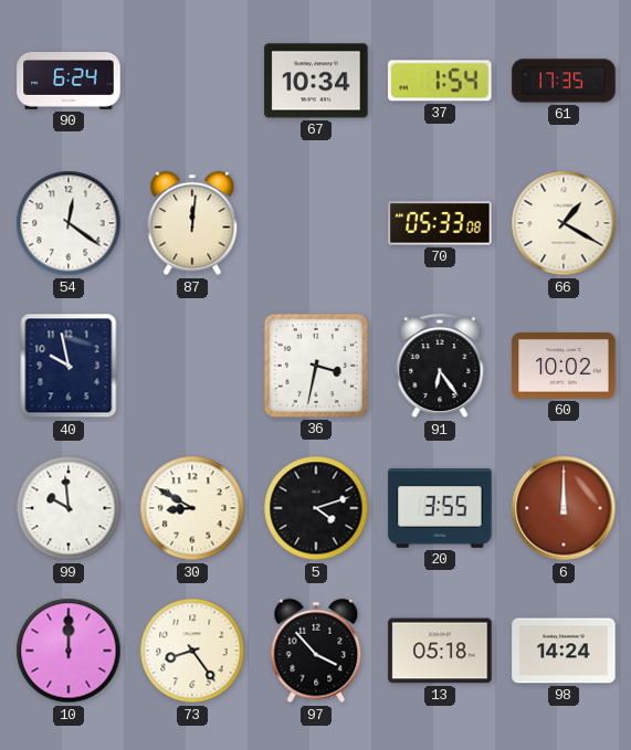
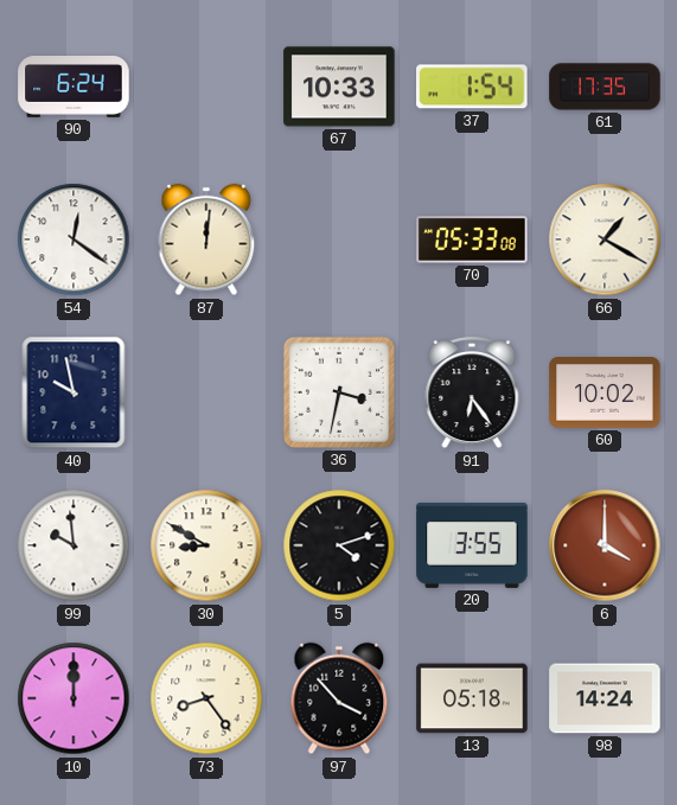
67: 10:34 -> 10:33 (339, 87)
6: 12:00 -> 4:00 (605, 545)
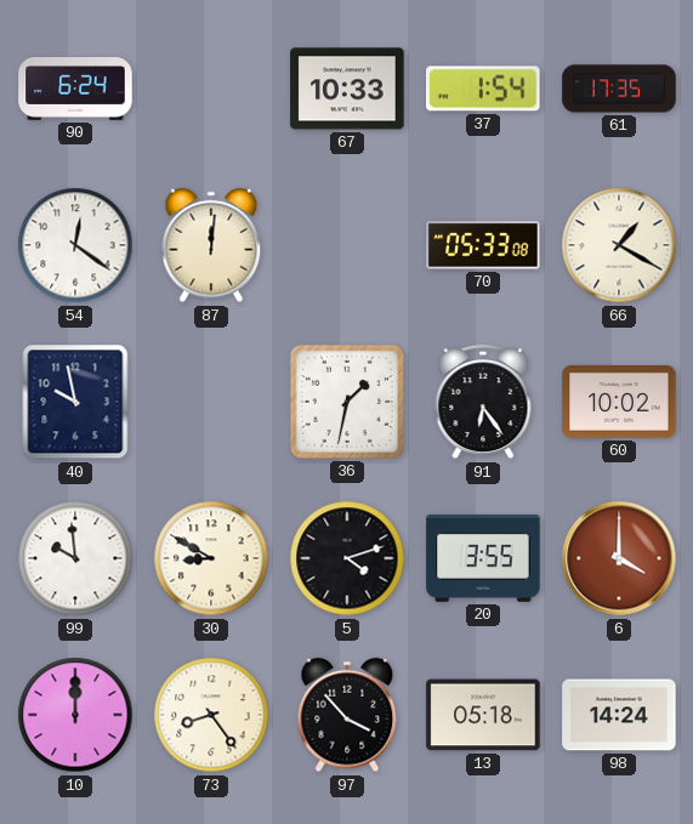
36: 3:32 -> 1:32 (347, 402)
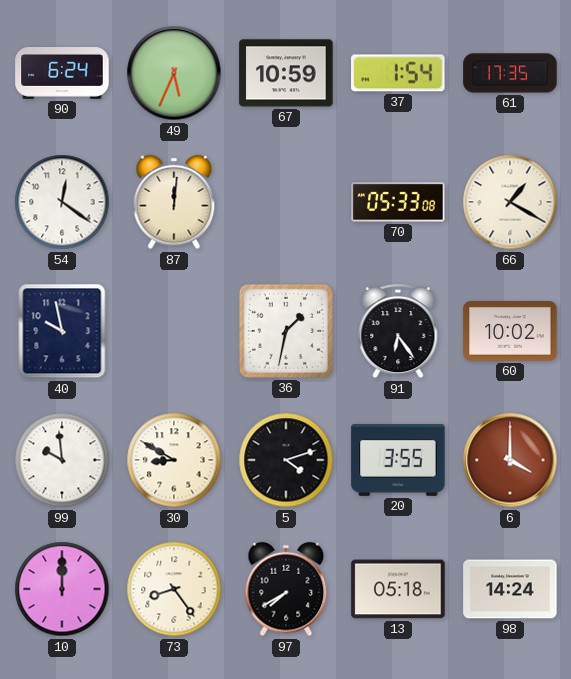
49: none -> 5:34 (174, 73)
67: 10:33 -> 10:59 (286, 73)
97: 3:53 -> 7:40 (286, 589)
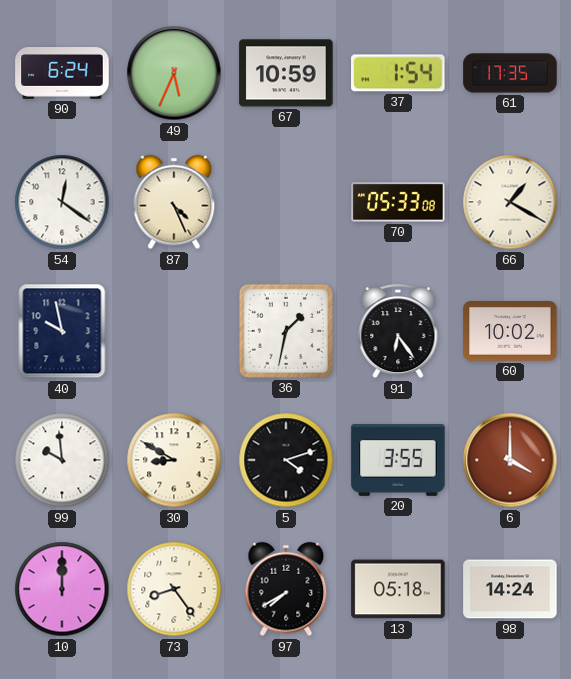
87: 12:01 -> 4:26 (174, 202)
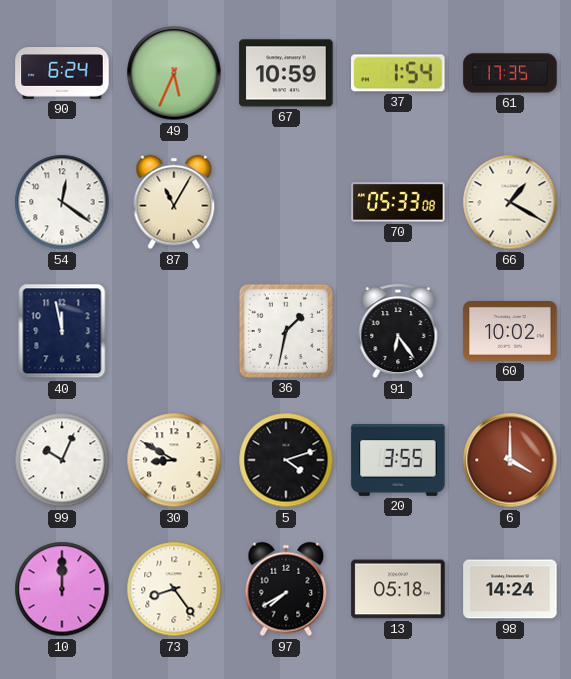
87: 4:26 -> 11:05 (174, 202)
40: 9:58 -> 11:58 (62, 331)
99: 9:59 -> 10:04 (62, 460)
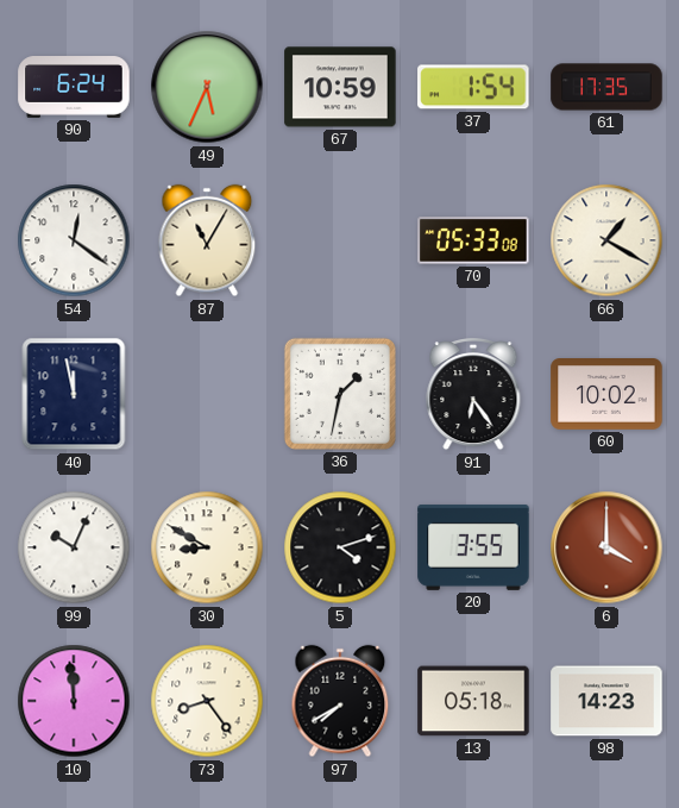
10: 12:00 -> 11:59 (74, 701)
98: 14:24 -> 14:23 (606, 701)
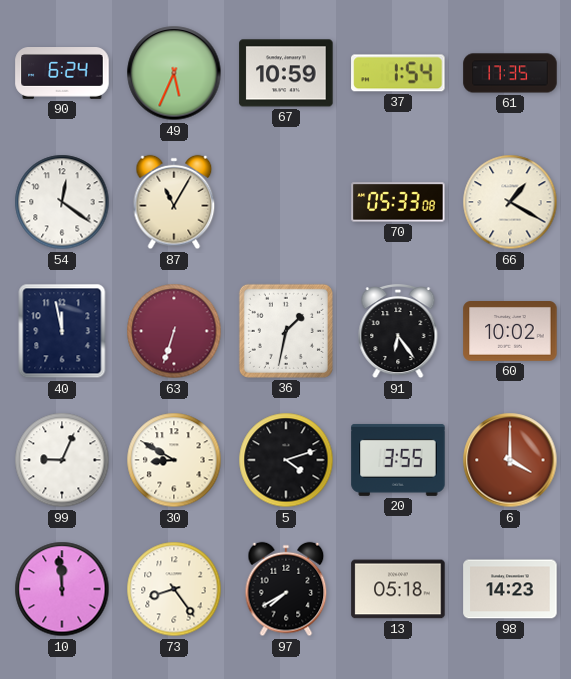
63: none -> 6:33 (174, 331)
99: 10:04 -> 9:04 (62, 460)
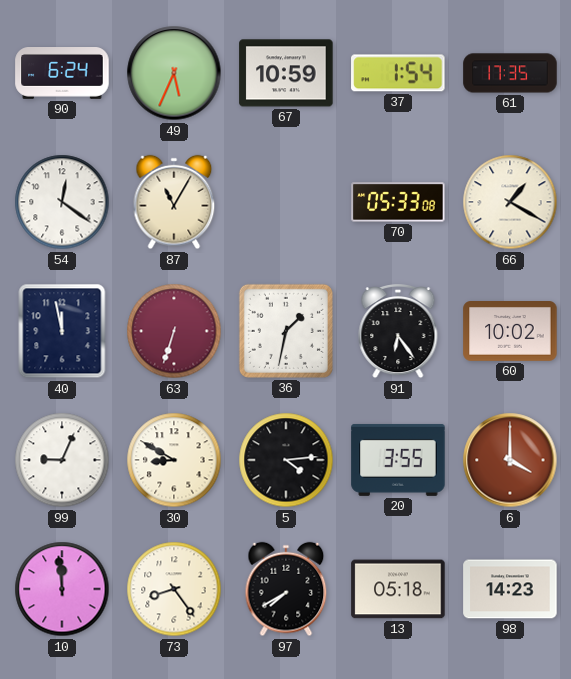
5: 4:12 -> 4:14 (286, 460)
